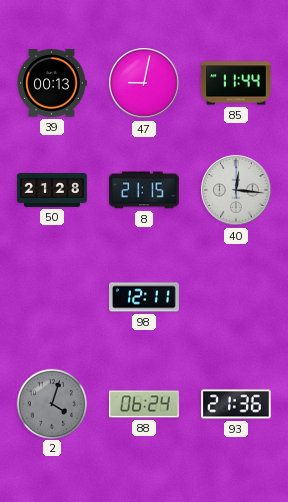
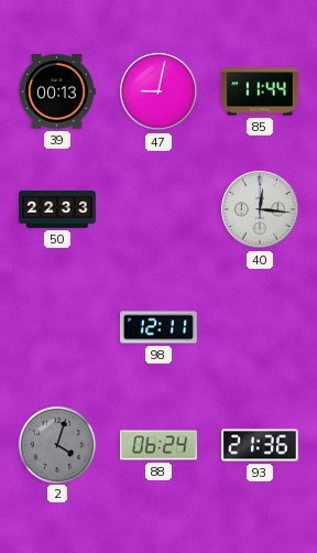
50: 21:28 -> 22:33 (57, 209)
8: 21:15 -> none (145, 190)
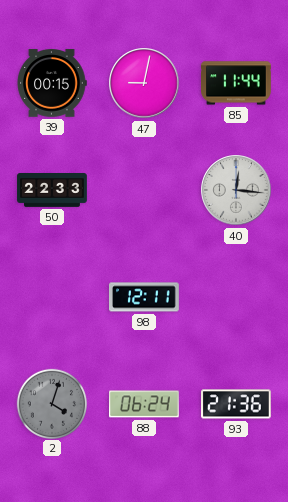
39: 00:13 -> 00:15 (52, 83)
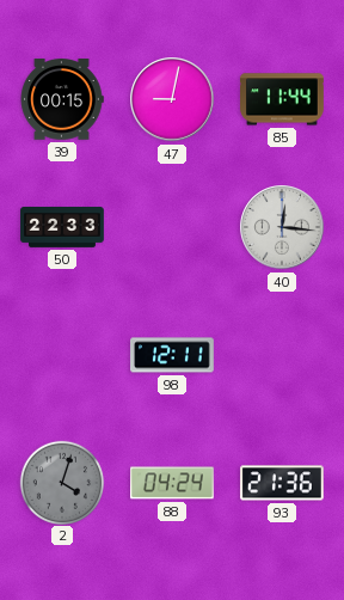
88: 06:24 -> 04:24 (173, 483)
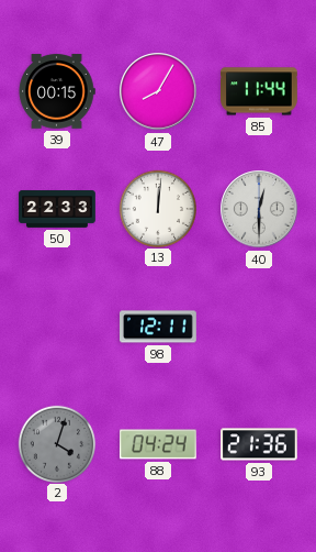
47: 9:02 -> 8:05 (158, 91)
13: none -> 12:01 (157, 208)
40: 12:16 -> 12:30 (259, 209)
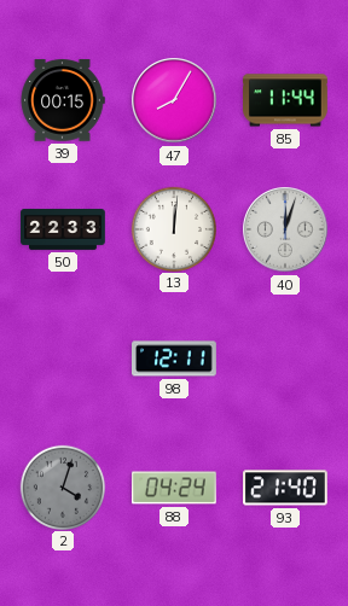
40: 12:30 -> 12:03 (285, 229)
93: 21:36 -> 21:40 (286, 488)
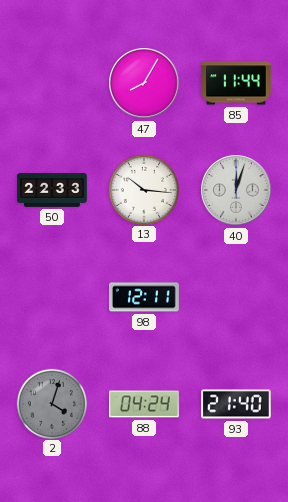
39: 00:15 -> none (63, 100)
13: 12:01 -> 10:16 (143, 189)
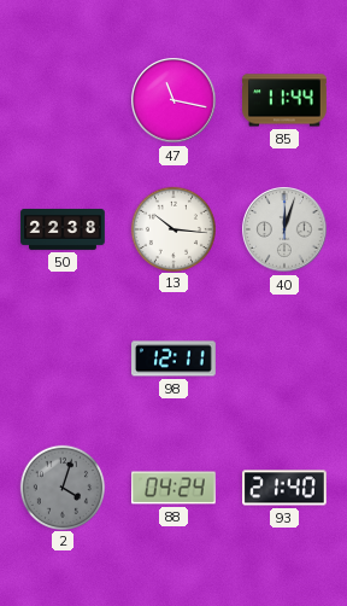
47: 8:05 -> 11:17 (173, 100)
50: 22:33 -> 22:38 (63, 229)
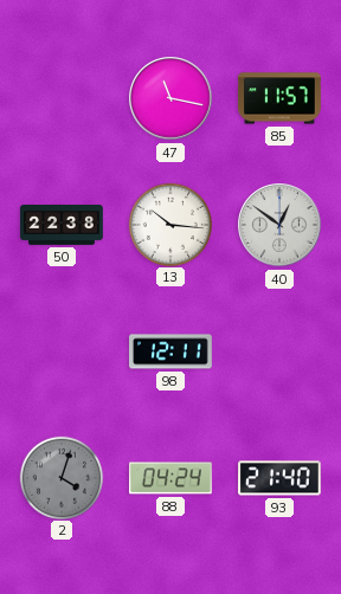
85: 11:44 -> 11:57 (281, 98)
40: 12:03 -> 12:51 (279, 225)
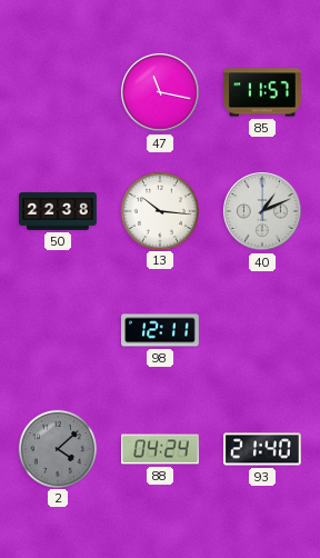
40: 12:51 -> 1:11 (262, 211)
2: 4:03 -> 4:08 (57, 448)
